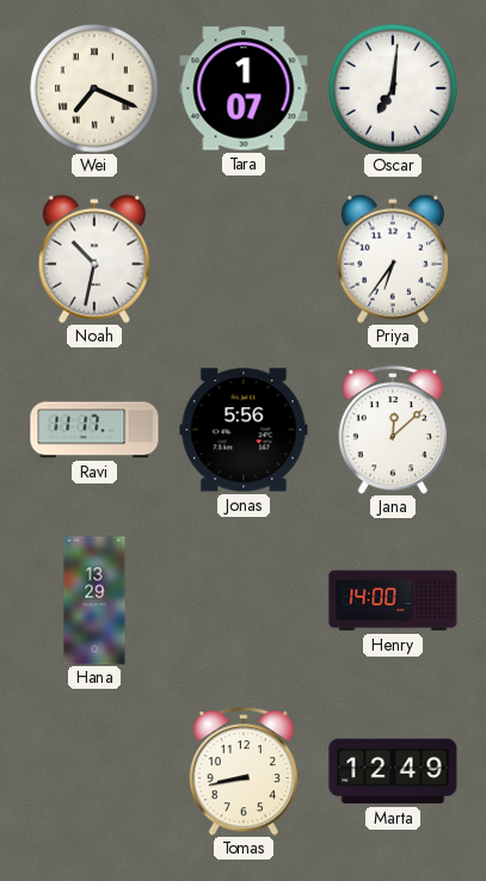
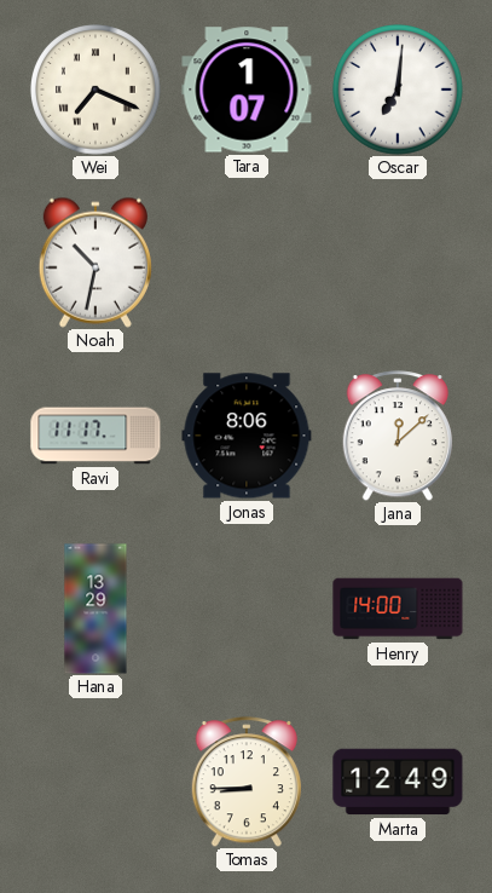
Priya: 6:36 -> none (393, 259)
Jonas: 5:56 -> 8:06 (247, 436)
Tomas: 8:43 -> 8:45 (245, 782)
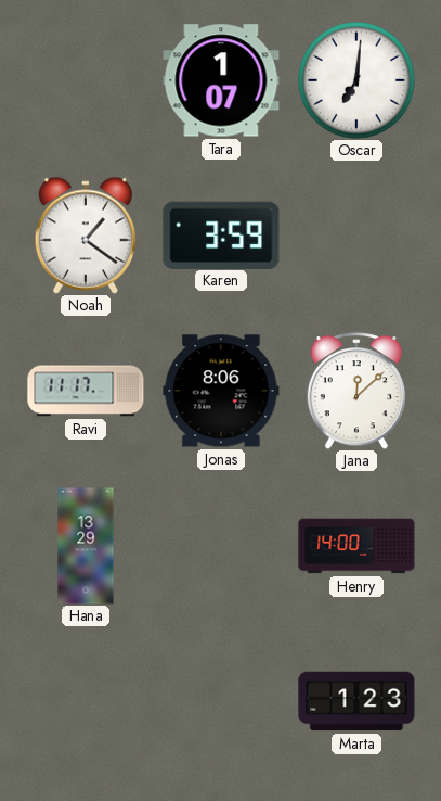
Wei: 7:19 -> none (97, 91)
Noah: 10:32 -> 1:21 (86, 236)
Karen: none -> 3:59 (221, 234)
Tomas: 8:45 -> none (245, 782)
Marta: 12:49 -> 1:23 (356, 701)
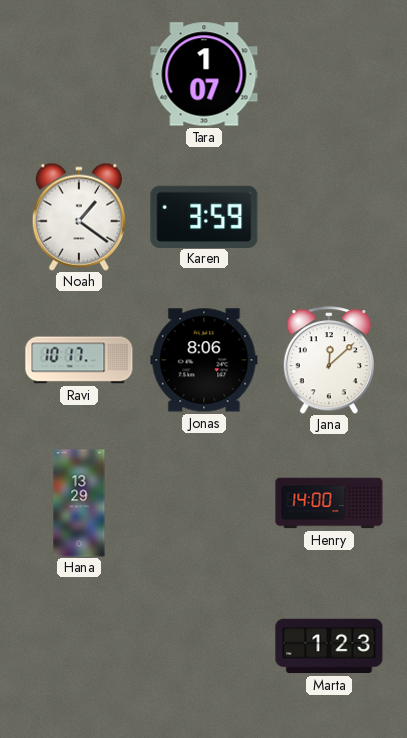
Oscar: 7:01 -> none (358, 81)
Ravi: 11:17 -> 10:17 (79, 360)
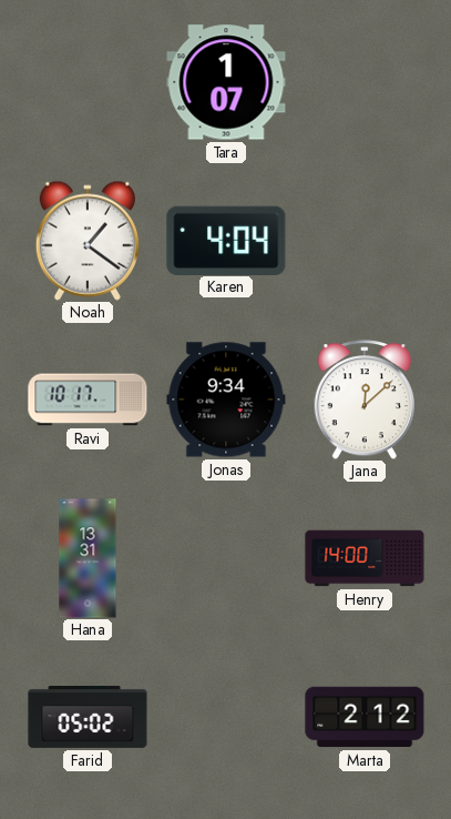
Karen: 3:59 -> 4:04 (226, 240)
Jonas: 8:06 -> 9:34 (226, 400)
Hana: 13:29 -> 13:31 (88, 558)
Farid: none -> 05:02 (88, 717)
Marta: 1:23 -> 2:12 (365, 717)
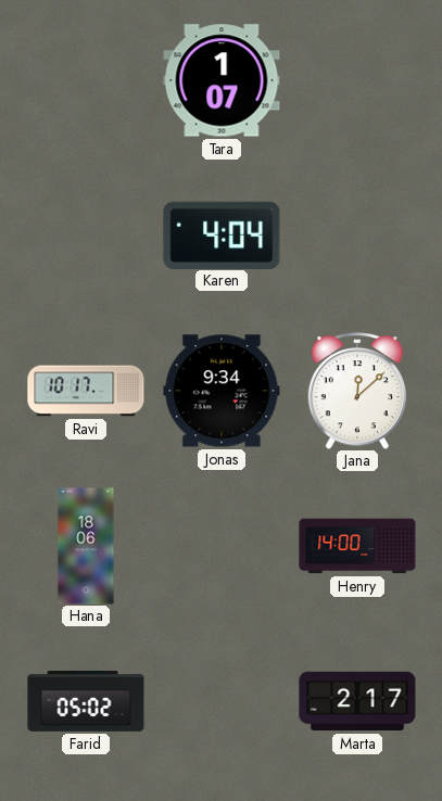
Noah: 1:21 -> none (88, 241)
Hana: 13:31 -> 18:06 (86, 546)
Marta: 2:12 -> 2:17 (357, 701)
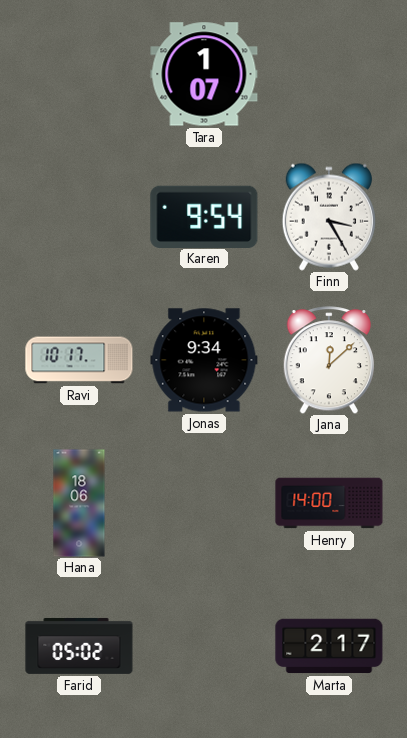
Karen: 4:04 -> 9:54 (204, 216)
Finn: none -> 3:25 (329, 217)
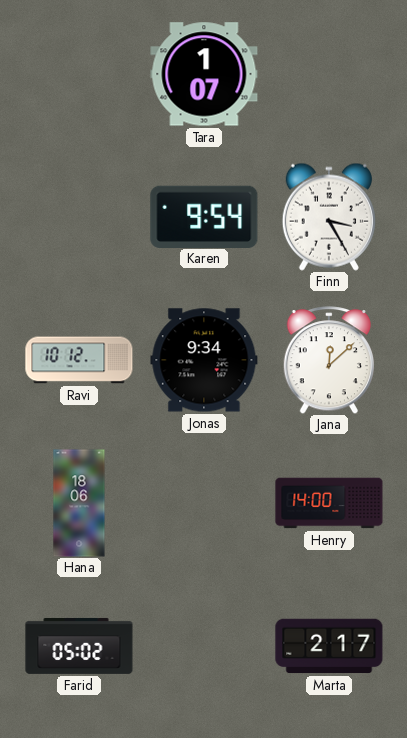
Ravi: 10:17 -> 10:12 (79, 360)
